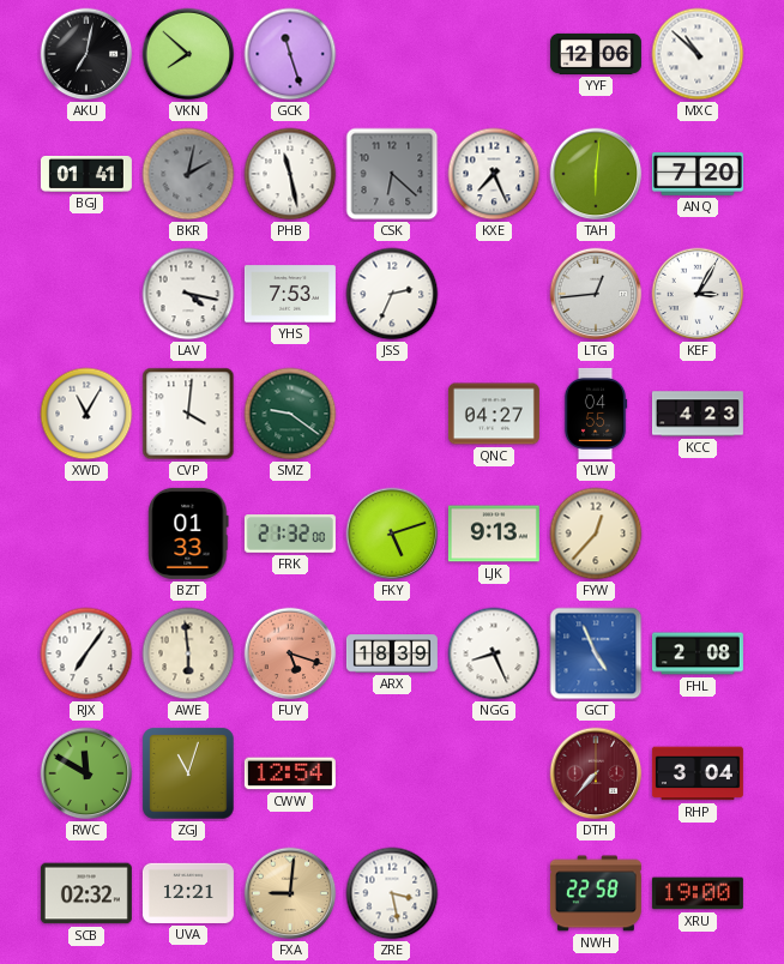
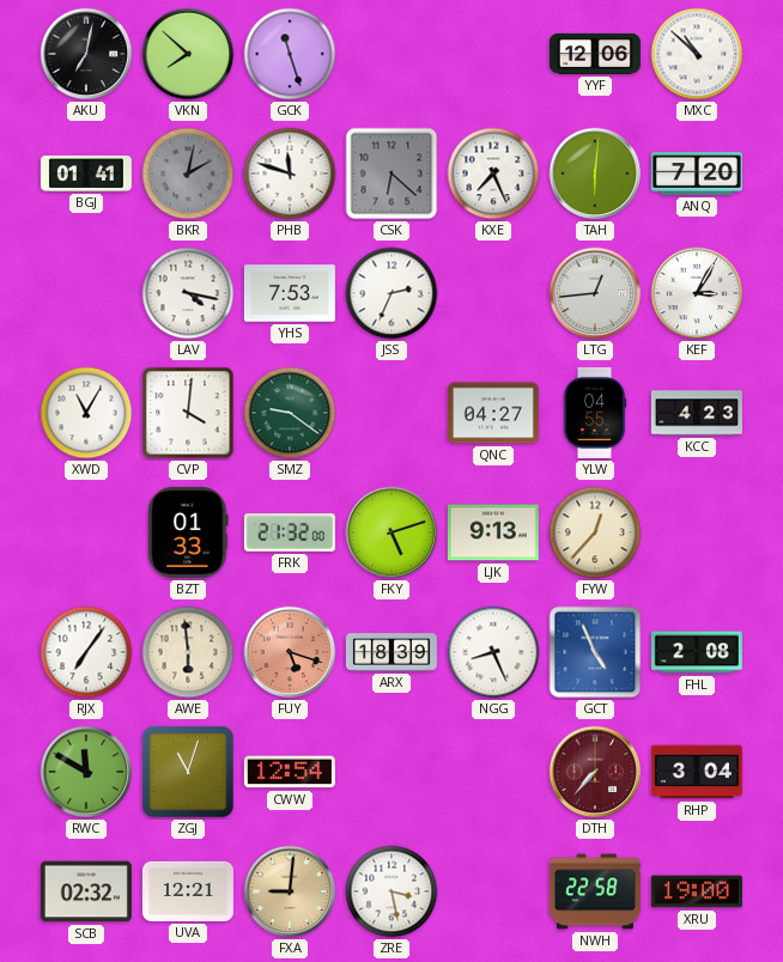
PHB: 11:28 -> 11:48 (290, 173)
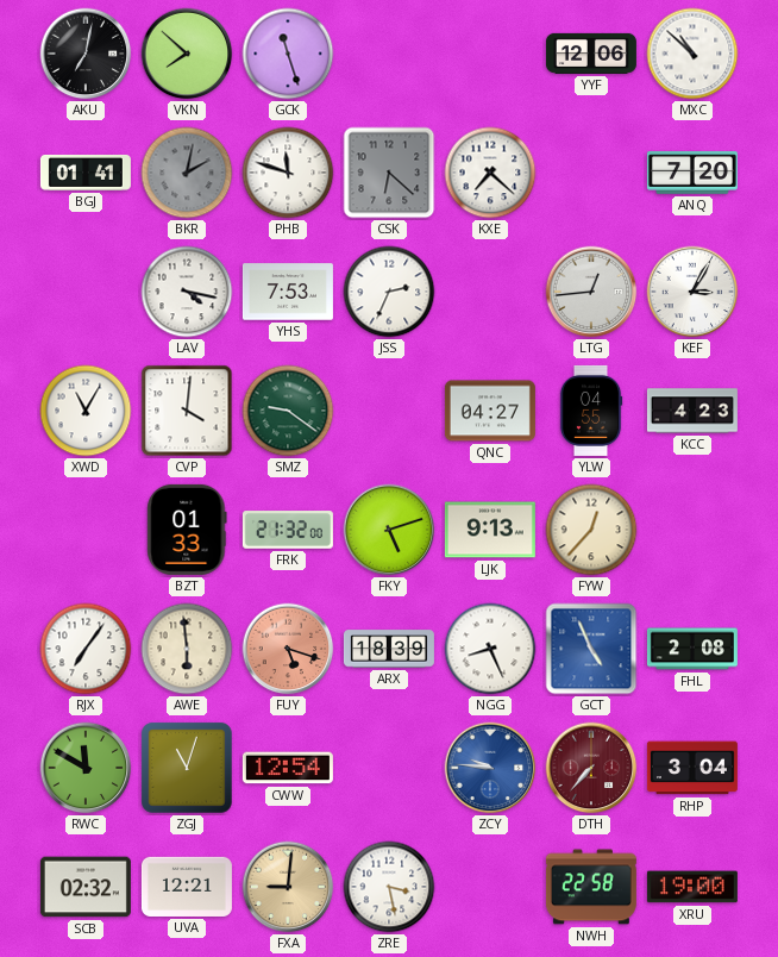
KXE: 7:26 -> 7:22 (490, 173)
TAH: 6:01 -> none (595, 173)
ZCY: none -> 9:46 (490, 768)
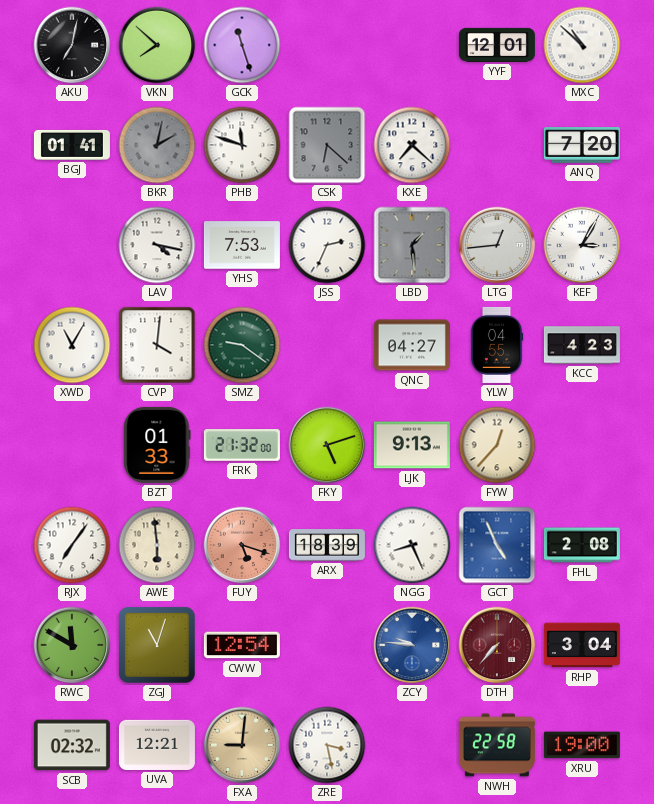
YYF: 12:06 -> 12:01 (497, 45)
LBD: none -> 1:29 (412, 245)
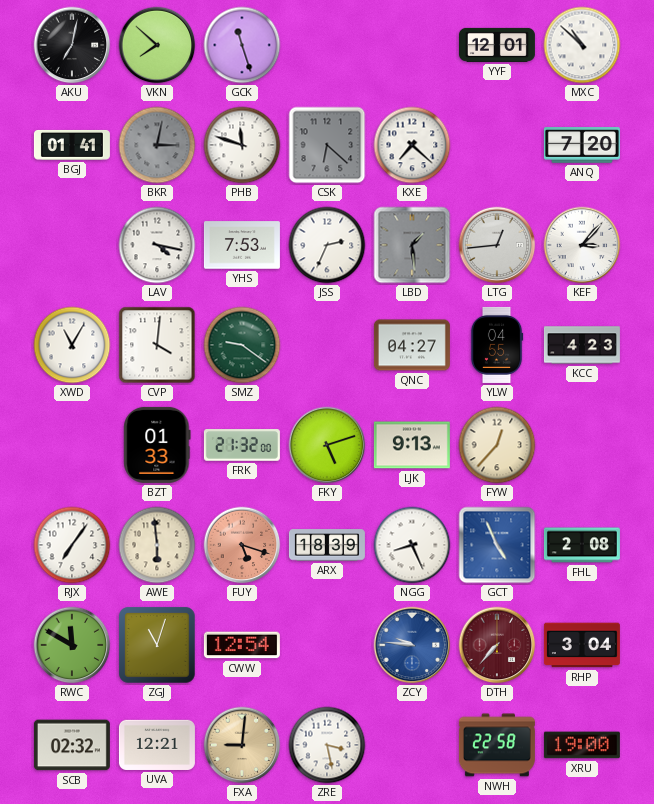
BKR: 2:02 -> 3:02 (157, 145)
KEF: 3:05 -> 3:07 (582, 245)
